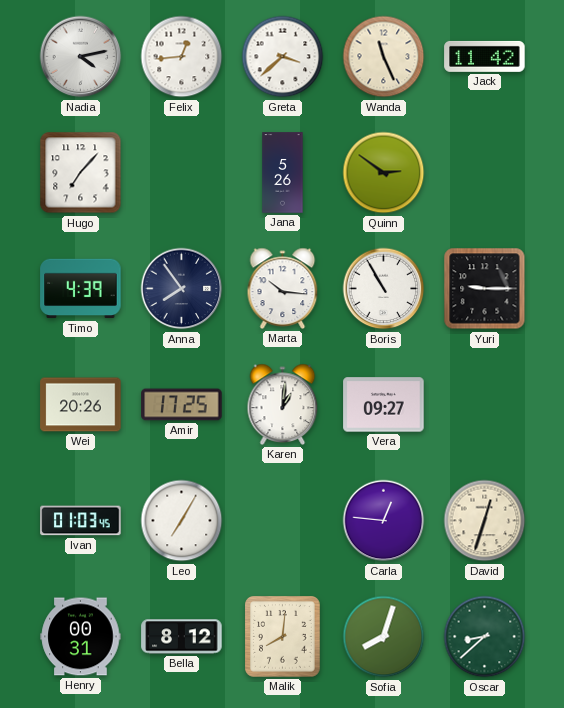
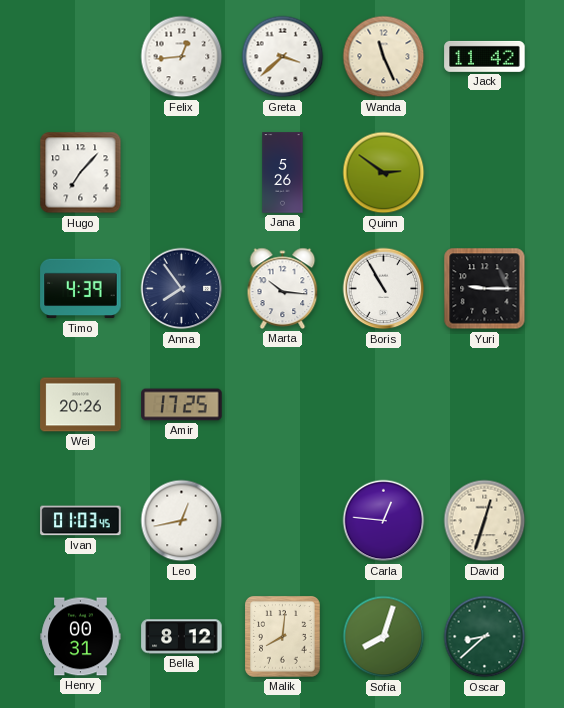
Nadia: 4:13 -> none (81, 57)
Karen: 1:01 -> none (283, 404)
Vera: 09:27 -> none (384, 405)
Leo: 7:05 -> 12:43 (182, 521)
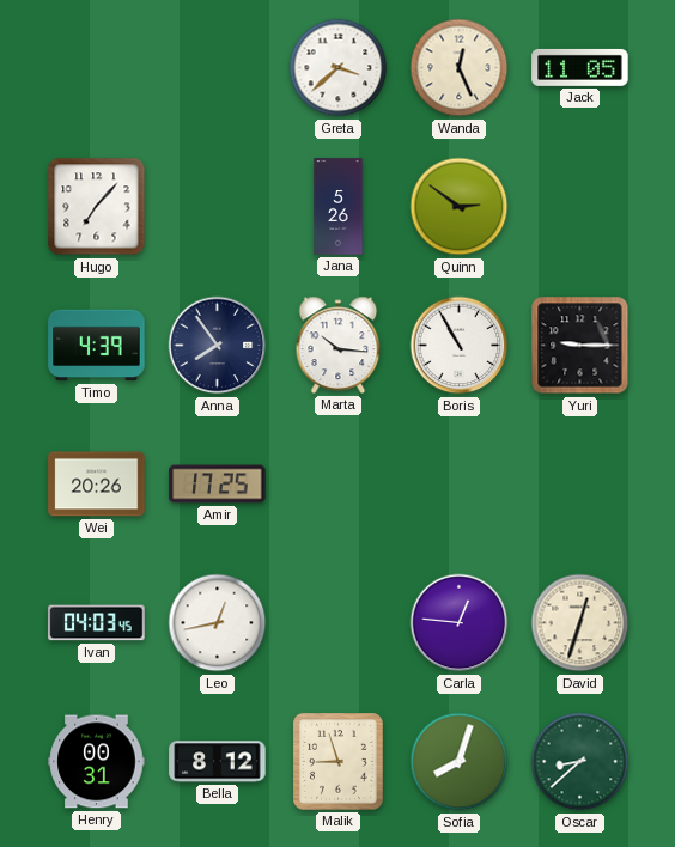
Felix: 12:44 -> none (182, 57)
Wanda: 11:26 -> 12:26 (460, 68)
Jack: 11:42 -> 11:05 (580, 67)
Ivan: 01:03 -> 04:03 (97, 623)
Malik: 8:01 -> 8:57 (339, 762)
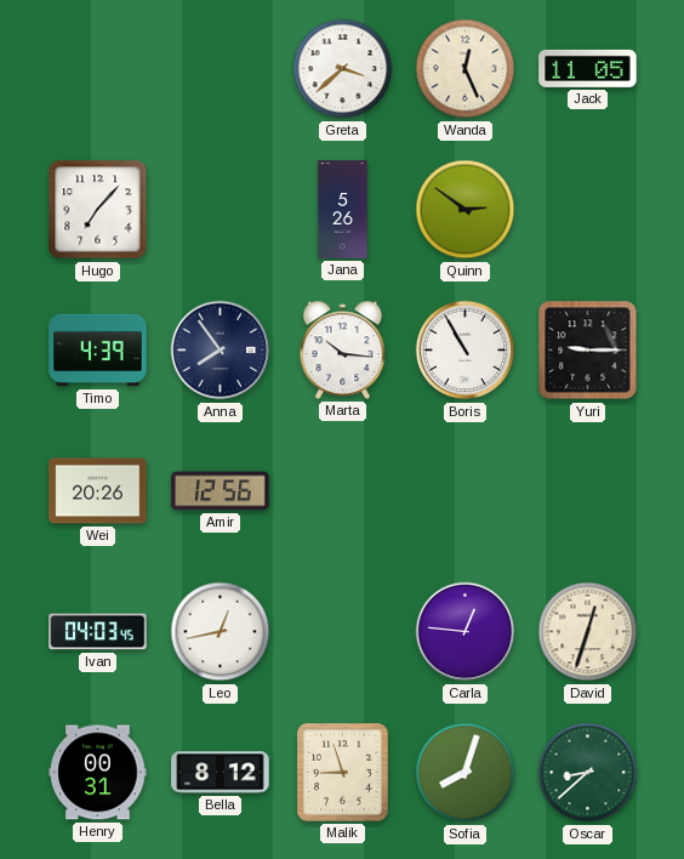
Amir: 17:25 -> 12:56 (221, 491)
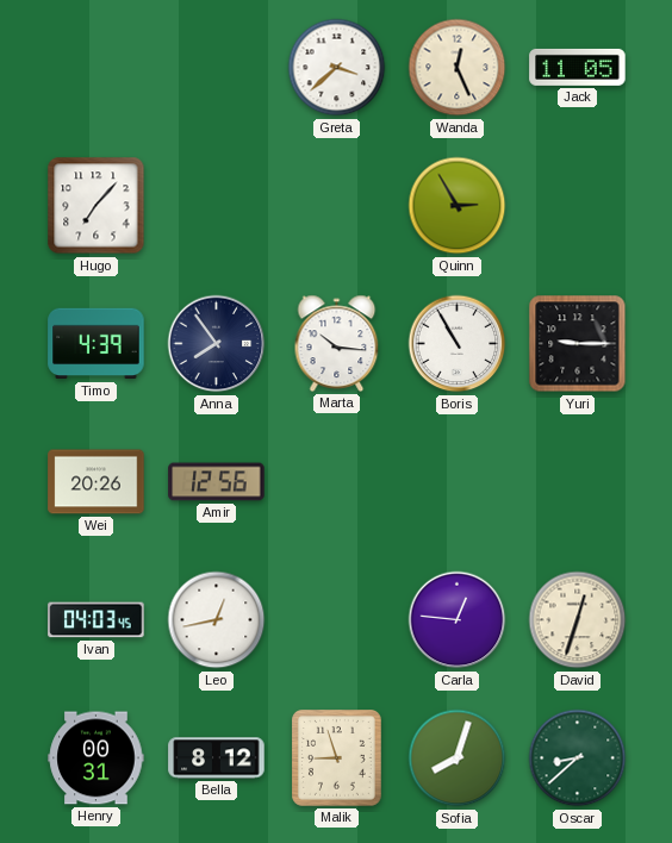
Jana: 5:26 -> none (343, 210)
Quinn: 2:51 -> 2:55 (458, 206)
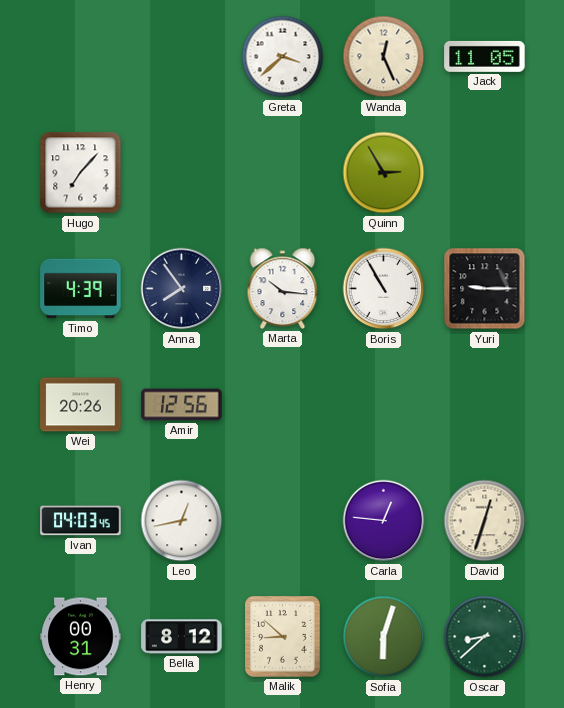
Malik: 8:57 -> 8:52 (283, 637)
Sofia: 8:03 -> 6:03 (384, 637)
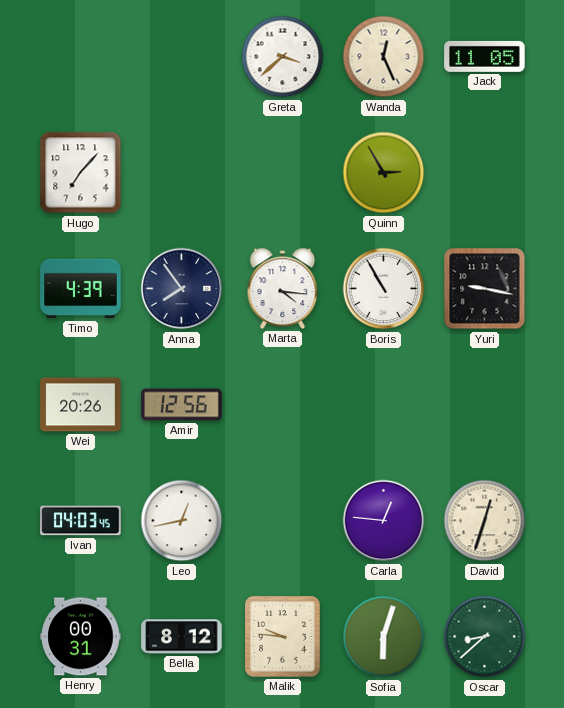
Marta: 10:16 -> 4:16 (283, 288)
Yuri: 9:15 -> 9:17 (485, 289)
Malik: 8:52 -> 9:46 (283, 637)
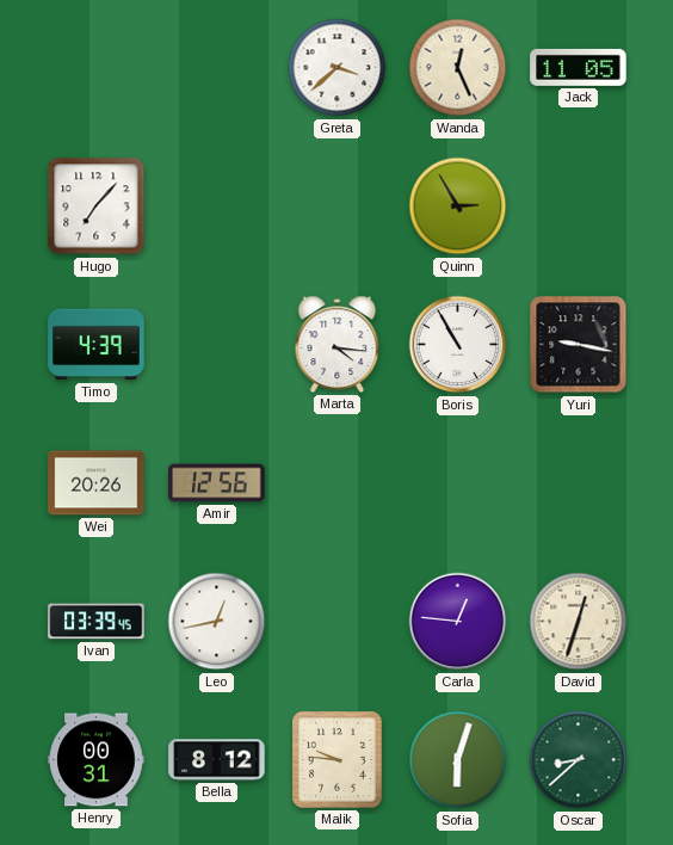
Anna: 7:54 -> none (182, 289)
Ivan: 04:03 -> 03:39 (97, 622)
